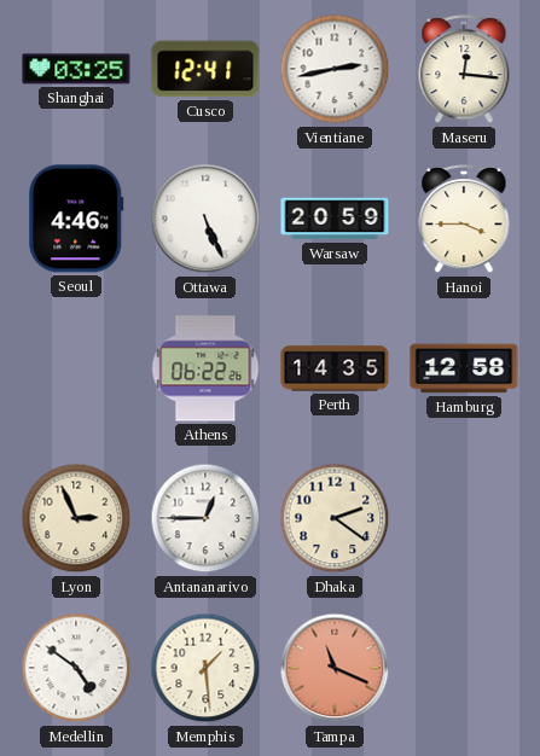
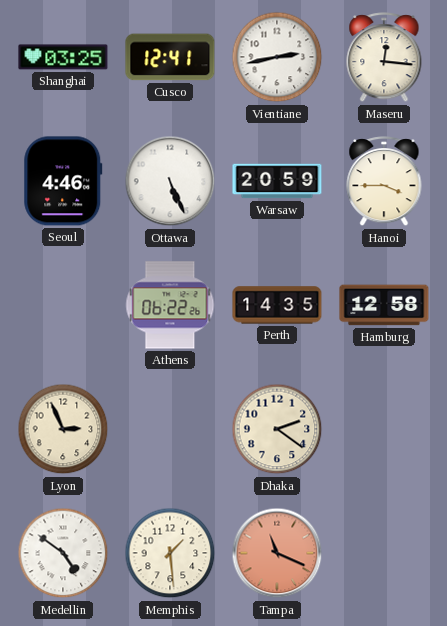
Antananarivo: 12:45 -> none (205, 518)
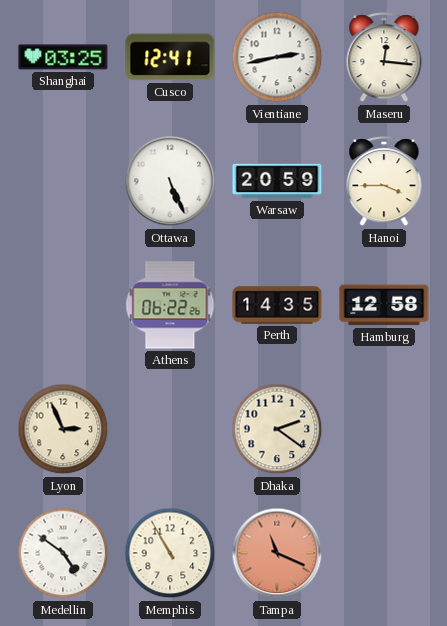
Seoul: 4:46 -> none (63, 181)
Memphis: 1:29 -> 10:55 (170, 553)
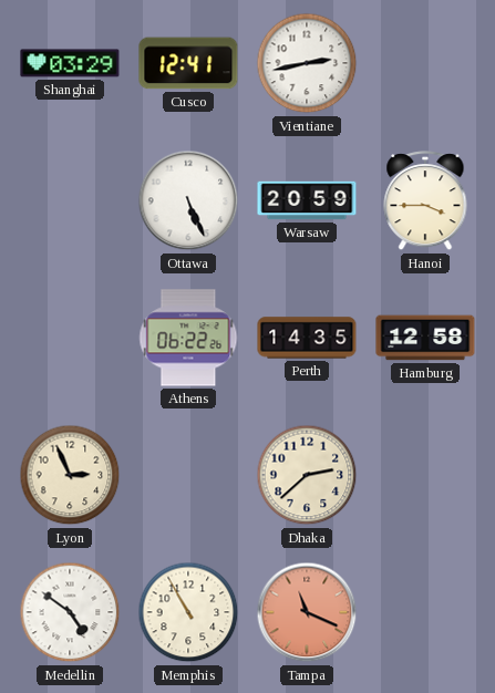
Shanghai: 03:25 -> 03:29 (70, 63)
Maseru: 12:16 -> none (384, 58)
Dhaka: 2:21 -> 2:38 (307, 475)
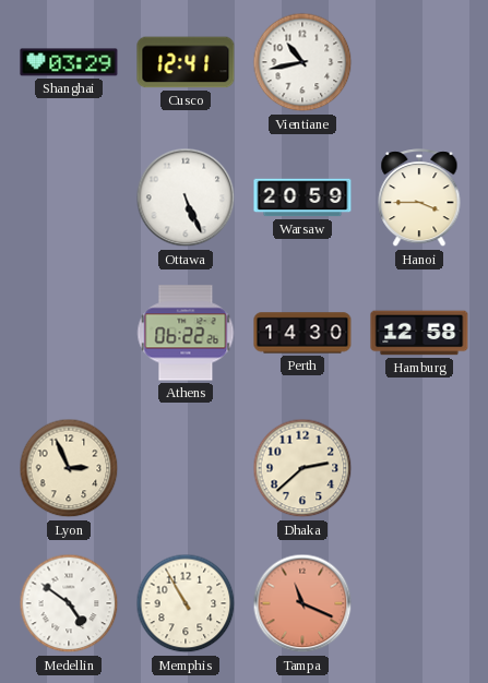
Vientiane: 2:43 -> 10:43 (302, 62)
Perth: 14:35 -> 14:30 (302, 333)
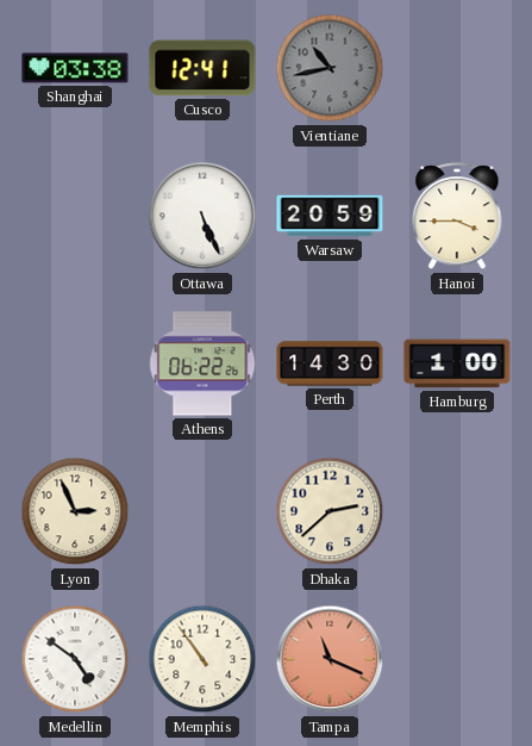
Shanghai: 03:29 -> 03:38 (75, 68)
Vientiane dial: white -> grey (330, 68)
Hamburg: 12:58 -> 1:00 (457, 363)
Memphis: 10:55 -> 10:54 (202, 659)
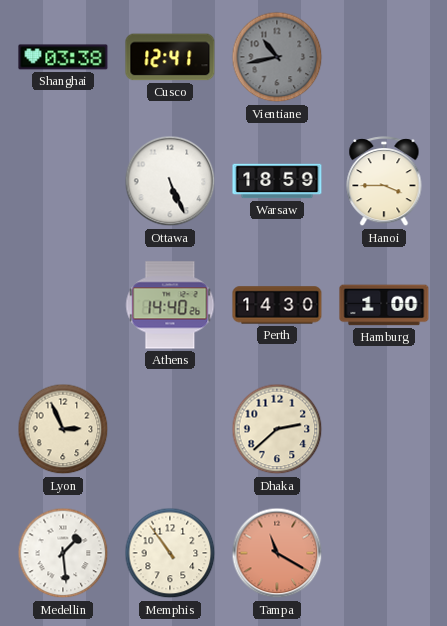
Warsaw: 20:59 -> 18:59 (277, 181)
Athens: 06:22 -> 14:40 (170, 305)
Medellin: 4:51 -> 1:29 (63, 553)
Tampa: 11:19 -> 11:20 (277, 553)
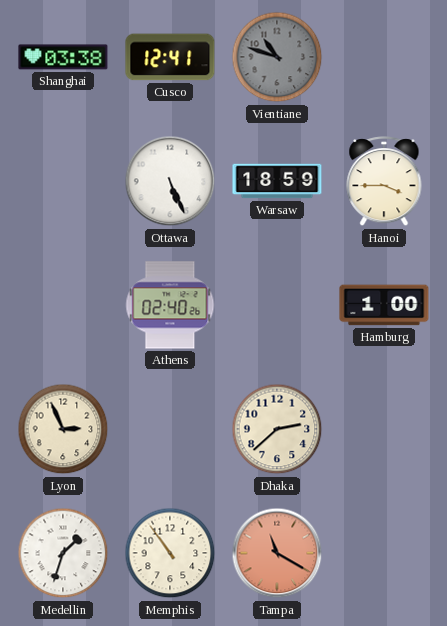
Vientiane: 10:43 -> 10:48 (277, 57)
Athens: 14:40 -> 02:40 (170, 305)
Perth: 14:30 -> none (277, 305)
Medellin: 1:29 -> 1:33 (63, 553)
